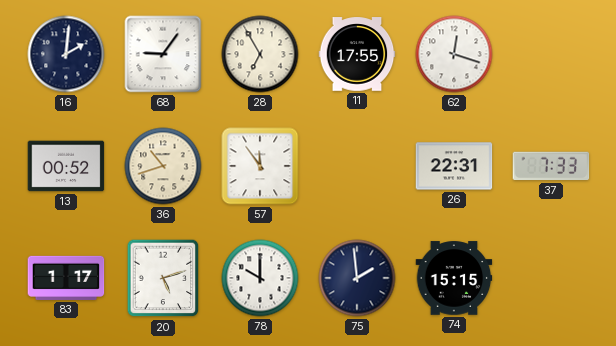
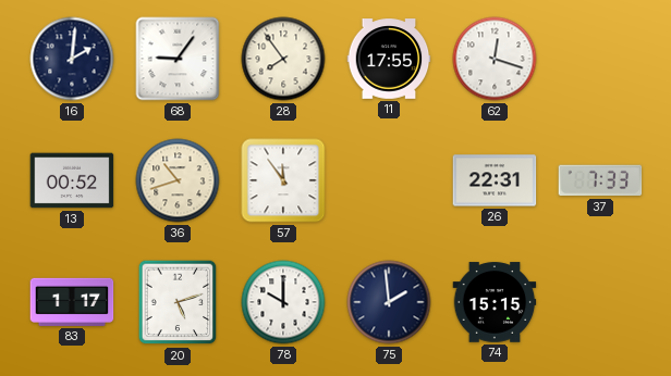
28: 6:55 -> 7:54 (283, 59)
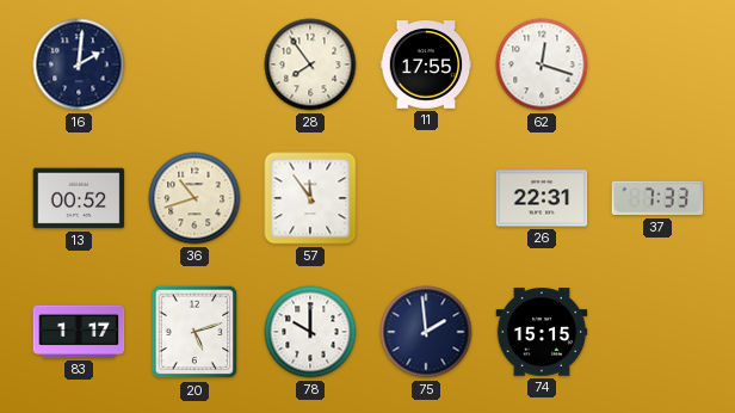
68: 9:06 -> none (178, 59)
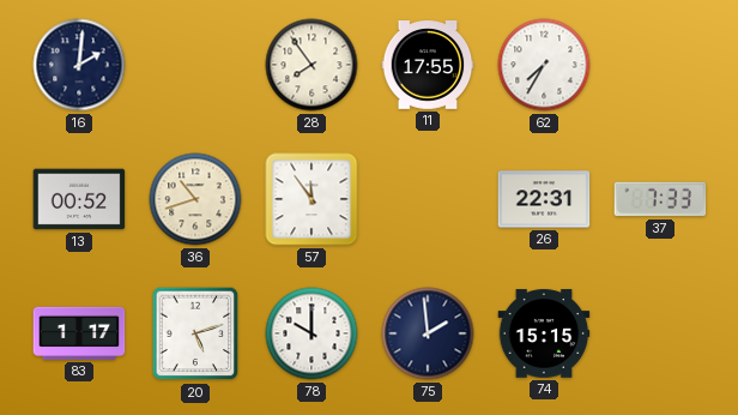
62: 12:18 -> 7:35 (544, 65)
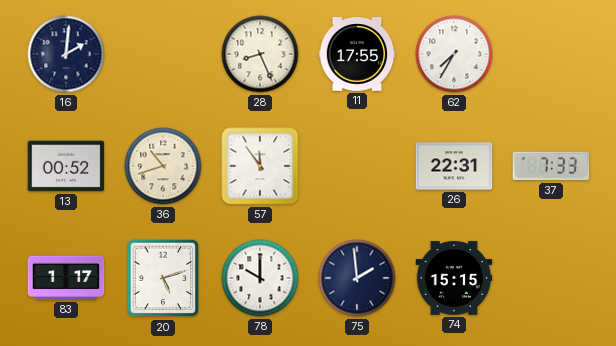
28: 7:54 -> 8:26 (260, 54)
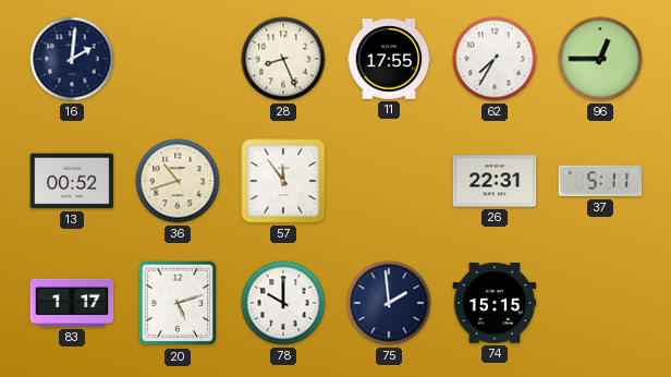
96: none -> 12:45 (600, 59)
37: 7:33 -> 5:11 (600, 181)
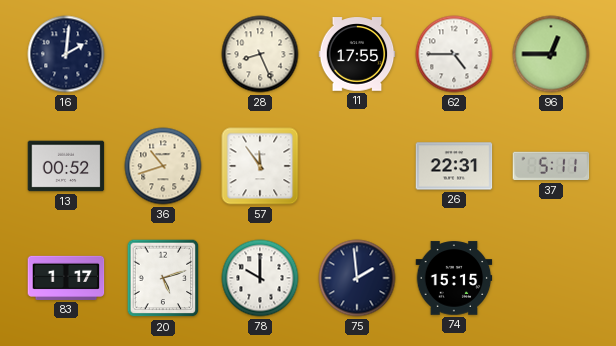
62: 7:35 -> 4:45 (454, 54)
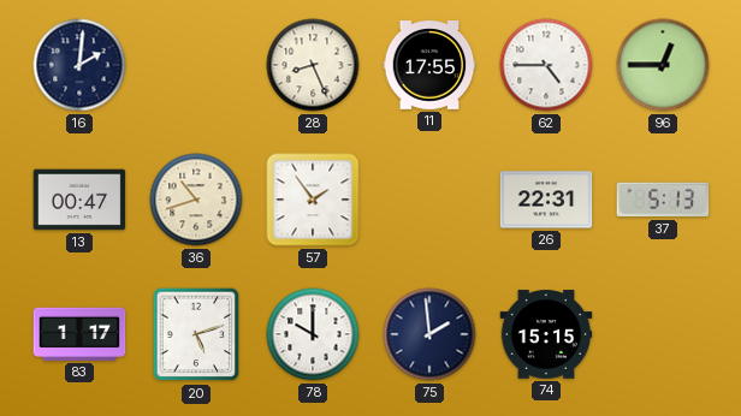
13: 00:52 -> 00:47 (79, 200)
57: 11:54 -> 1:54 (313, 200)
37: 5:11 -> 5:13 (663, 200)
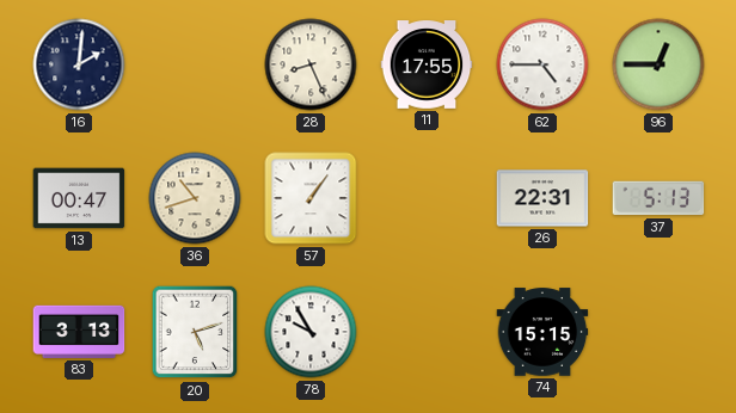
57: 1:54 -> 1:06 (311, 198)
83: 1:17 -> 3:13 (79, 332)
78: 10:00 -> 9:55 (311, 332)
75: 1:59 -> none (429, 334)
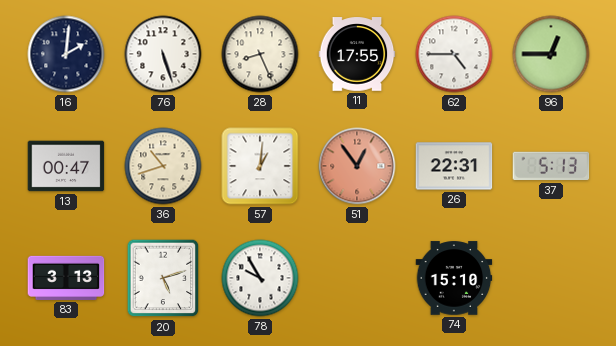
76: none -> 5:27 (163, 54)
57: 1:06 -> 1:01 (260, 166)
51: none -> 12:54 (357, 166)
74: 15:15 -> 15:10 (454, 278)
